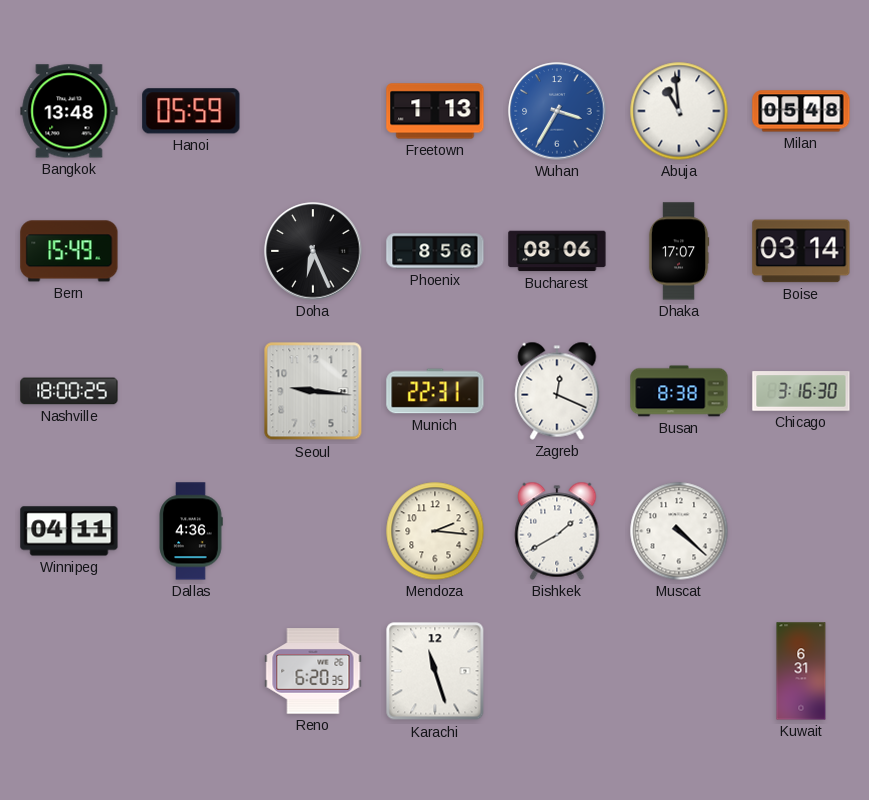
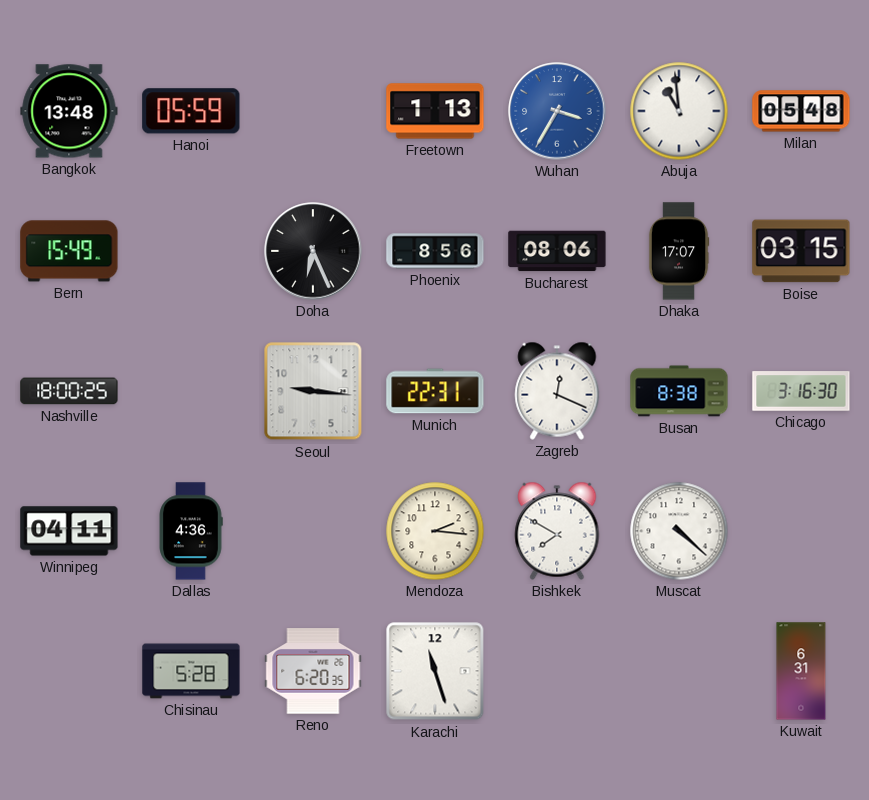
Boise: 03:14 -> 03:15 (801, 251)
Bishkek: 1:40 -> 7:50 (557, 531)
Chisinau: none -> 5:28 (191, 671)
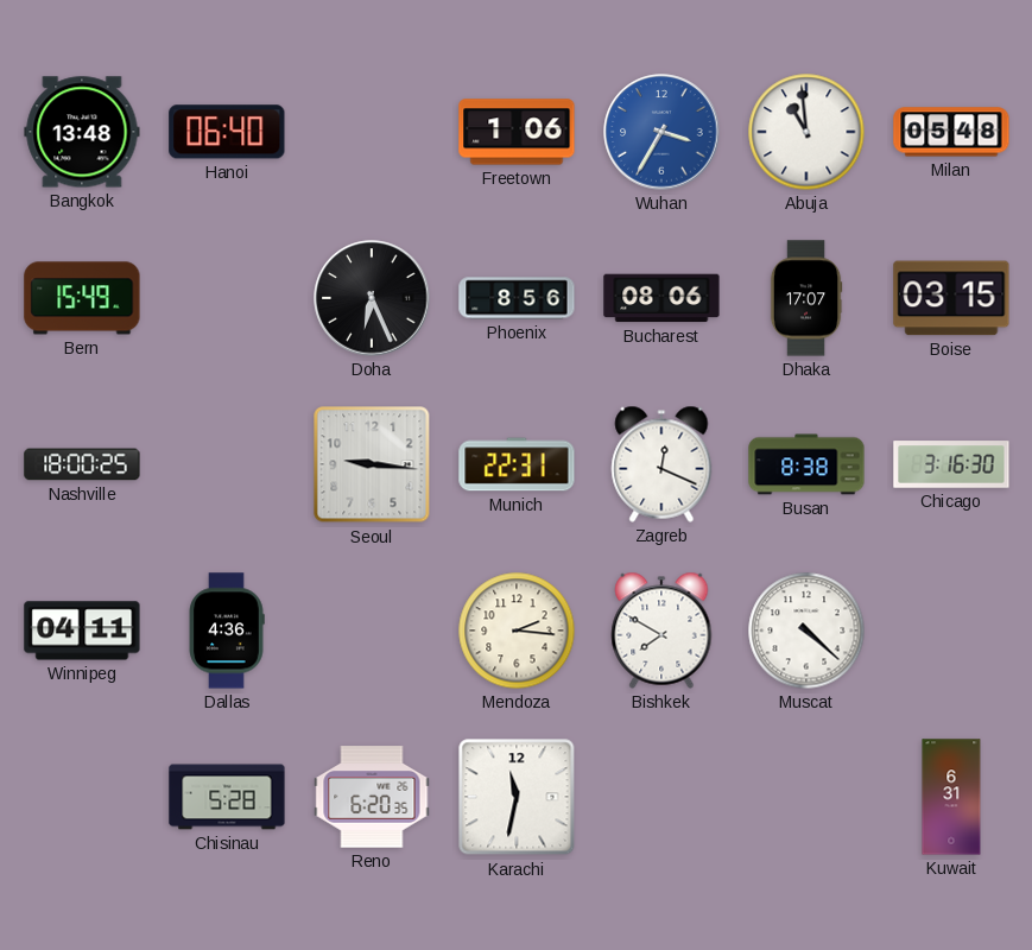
Hanoi: 05:59 -> 06:40 (227, 132)
Freetown: 1:13 -> 1:06 (517, 132)
Karachi: 11:27 -> 11:32 (517, 797)
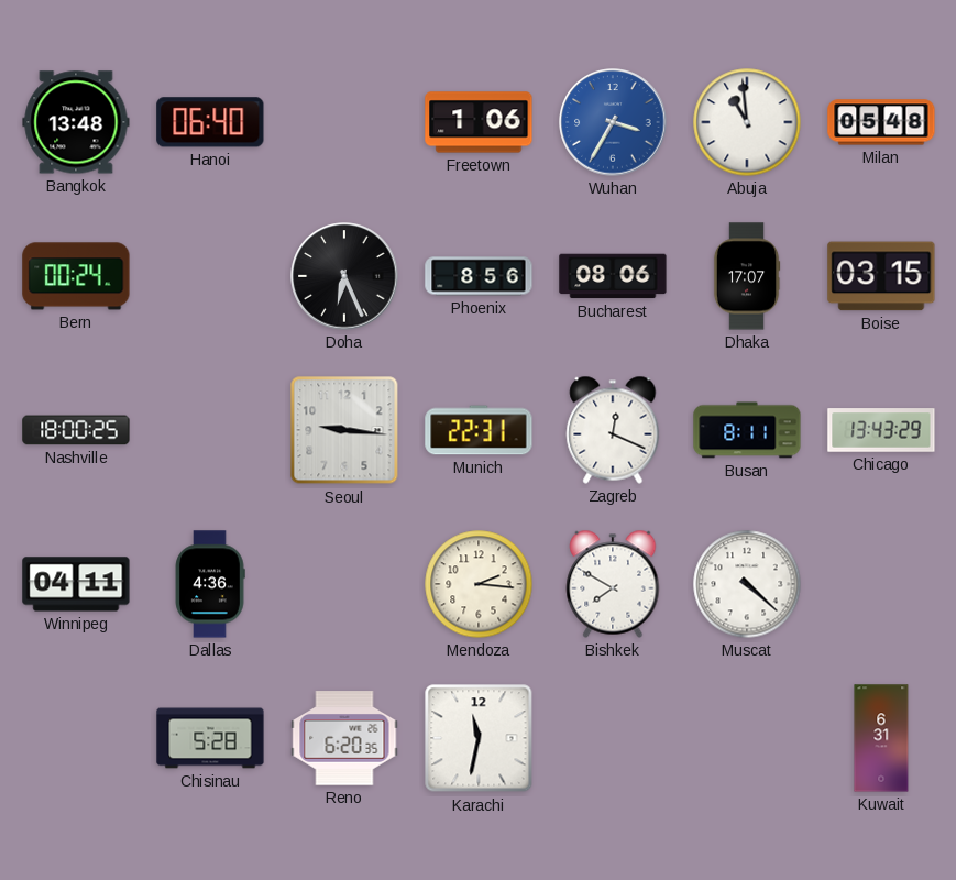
Bern: 15:49 -> 00:24 (76, 276)
Busan: 8:38 -> 8:11 (747, 430)
Chicago: 3:16 -> 13:43 (881, 430)
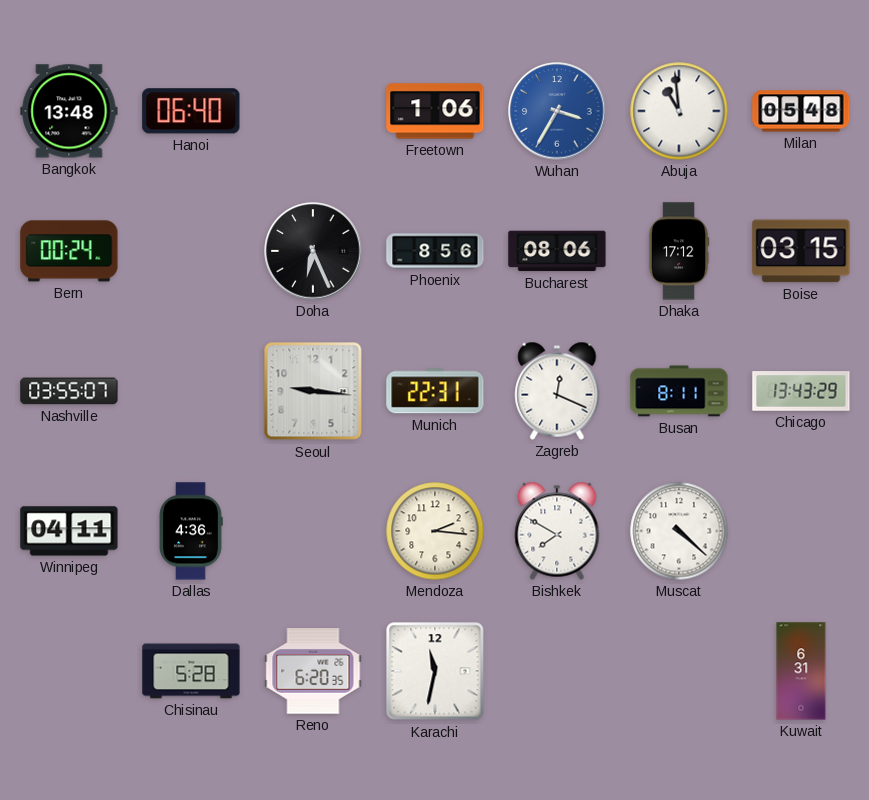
Dhaka: 17:07 -> 17:12 (679, 251)
Nashville: 18:00 -> 03:55 (69, 391)
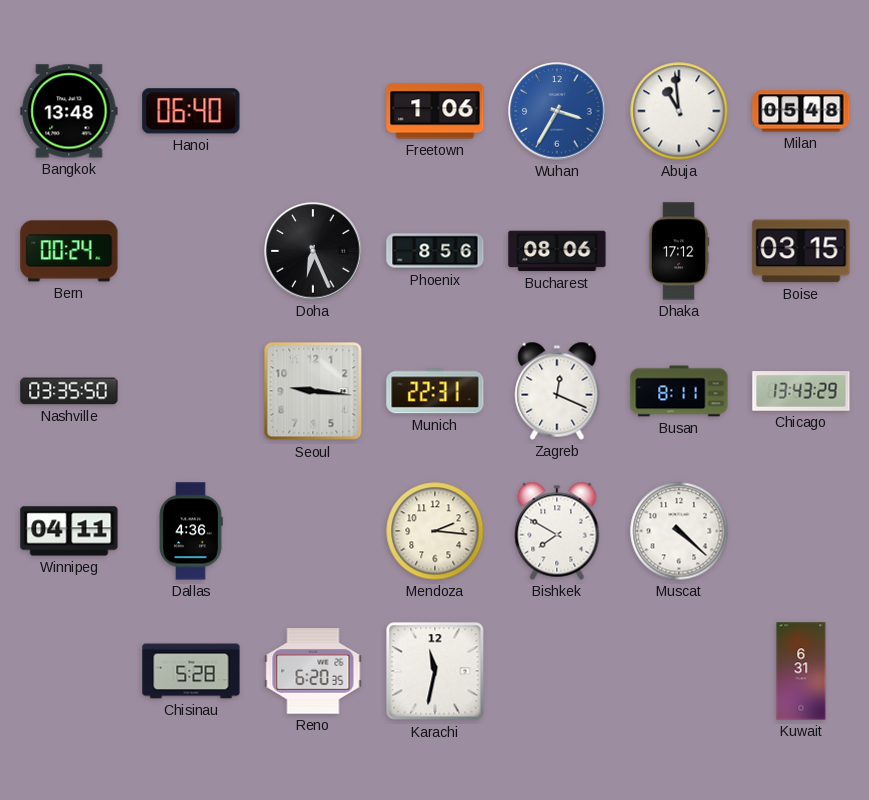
Nashville: 03:55 -> 03:35 (69, 391)
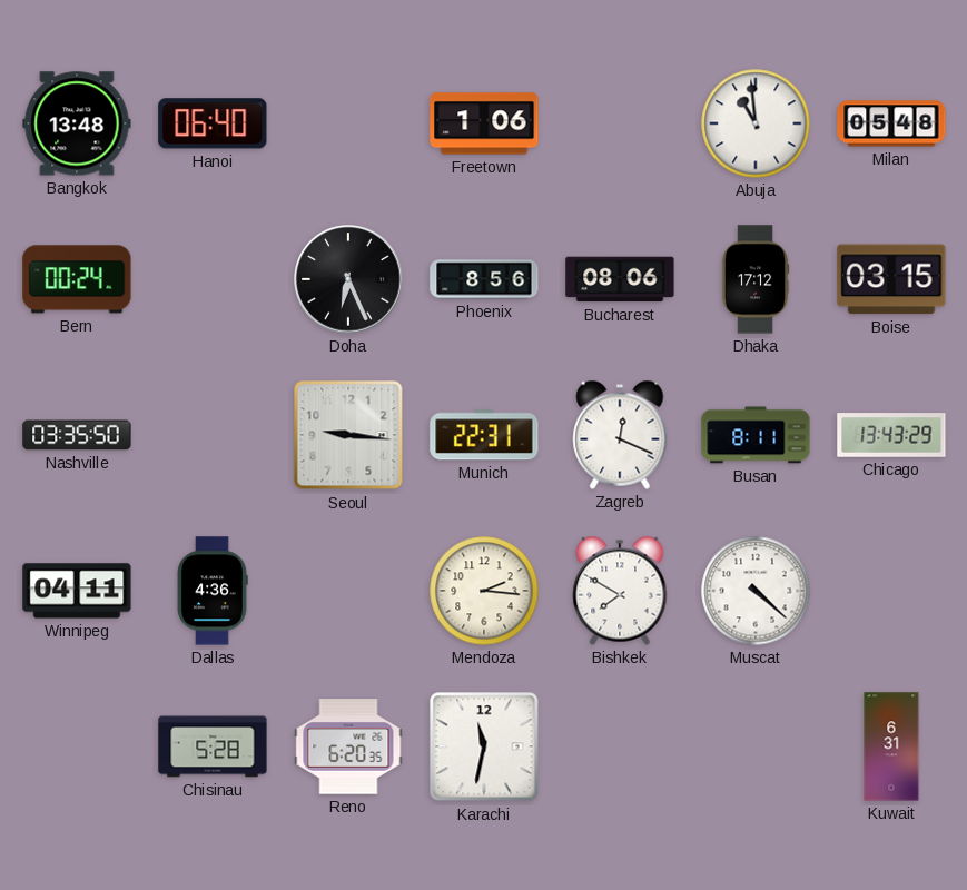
Wuhan: 3:35 -> none (557, 111)
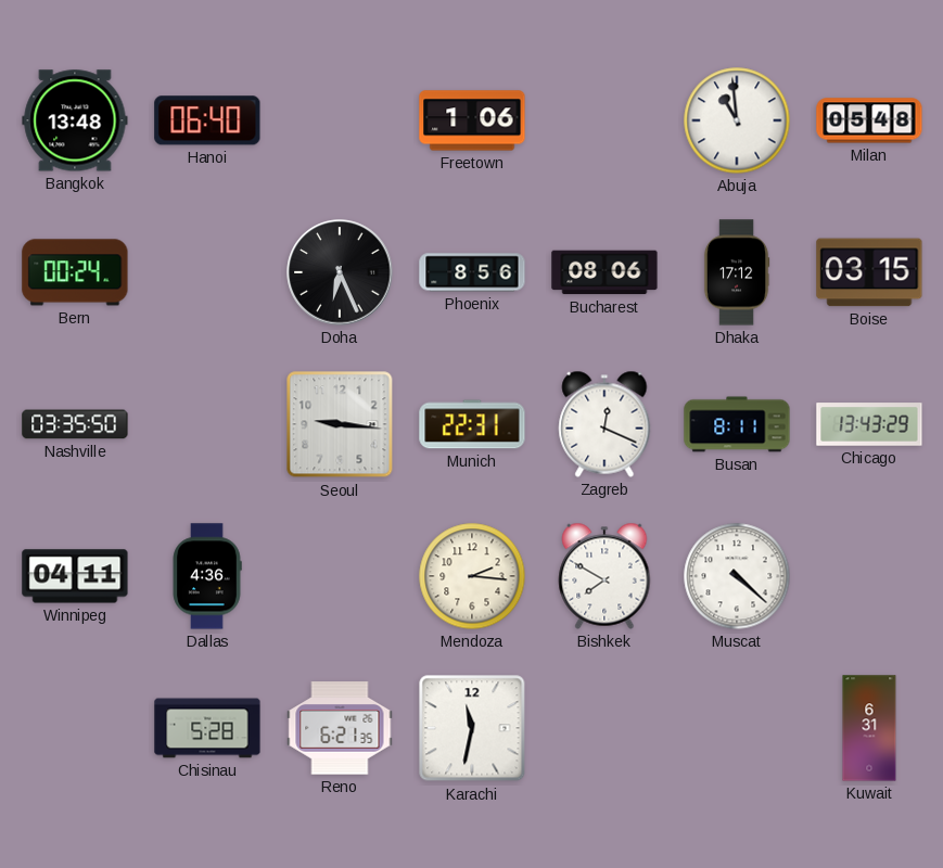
Reno: 6:20 -> 6:21 (340, 728)
